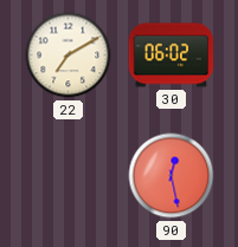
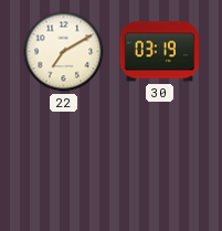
30: 06:02 -> 03:19 (160, 52)
90: 12:28 -> none (172, 176)
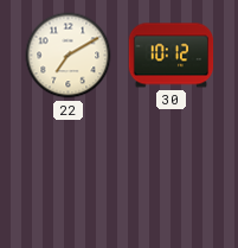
30: 03:19 -> 10:12 (172, 56)
